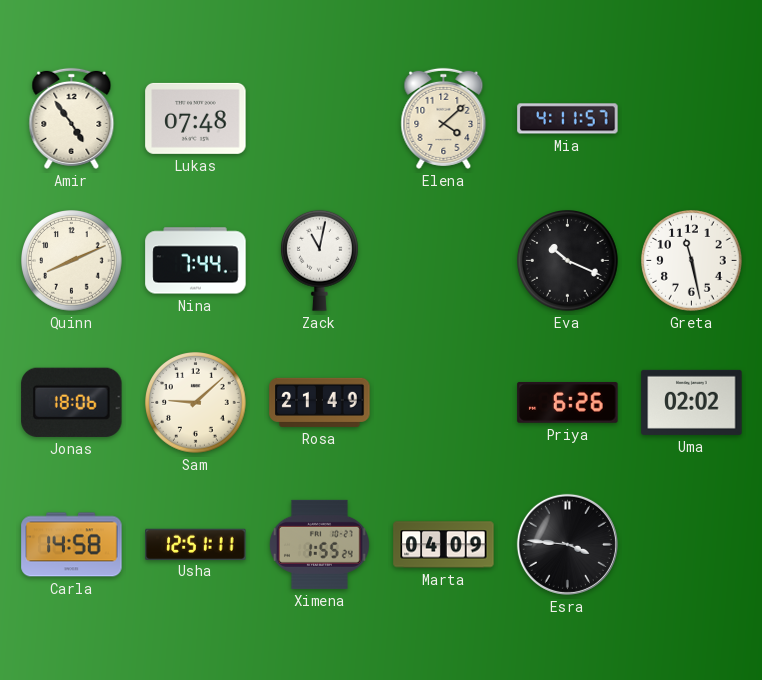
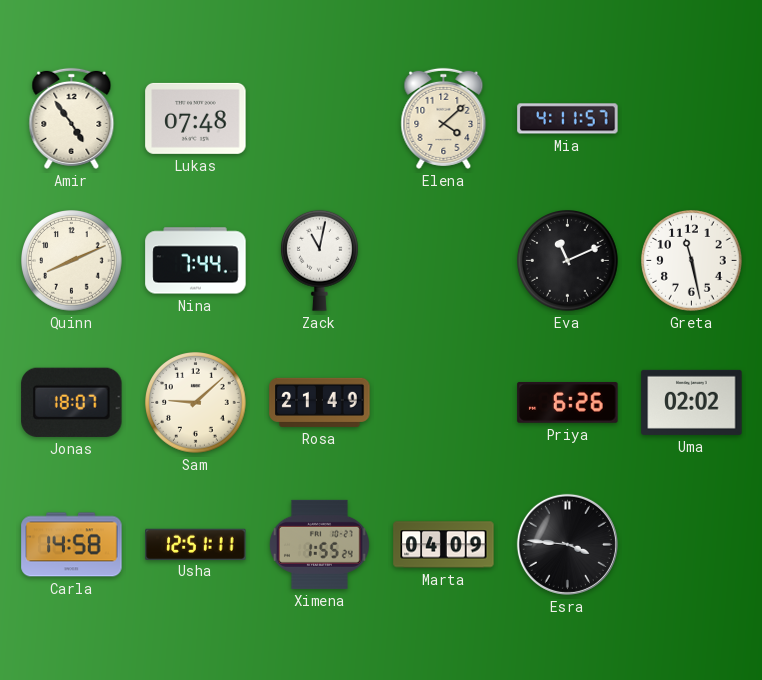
Eva: 10:19 -> 11:11 (568, 261)
Jonas: 18:06 -> 18:07 (72, 402)
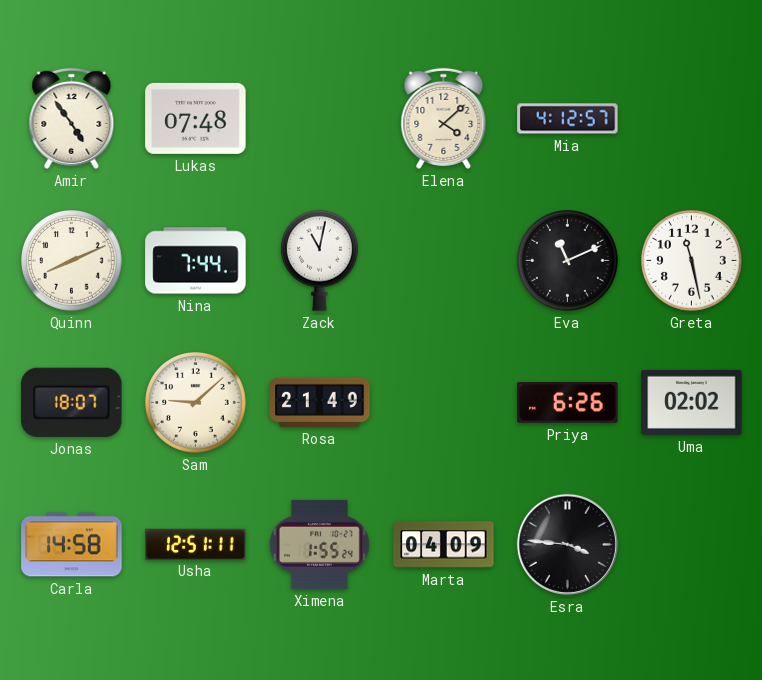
Mia: 4:11 -> 4:12 (568, 119)
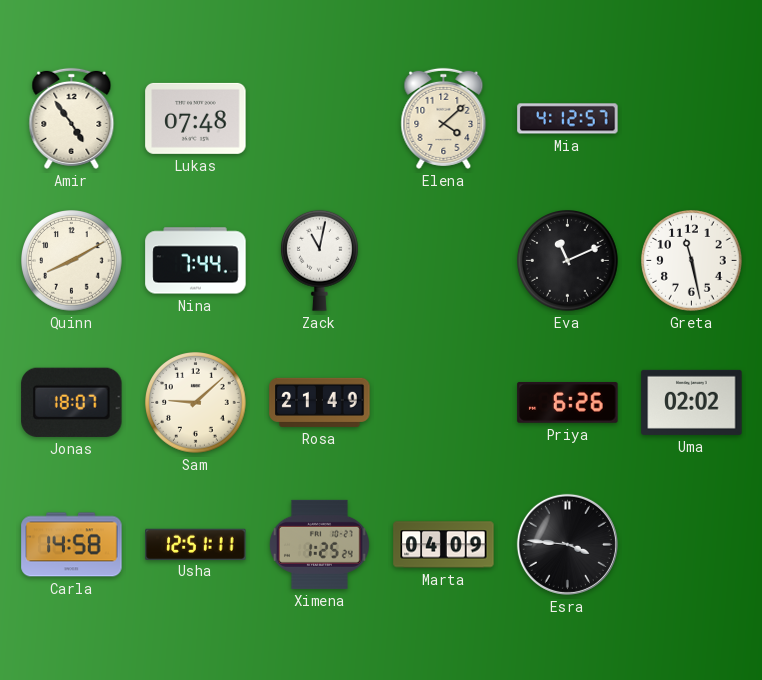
Quinn: 8:11 -> 8:10 (72, 261)
Ximena: 1:55 -> 1:25 (320, 544)
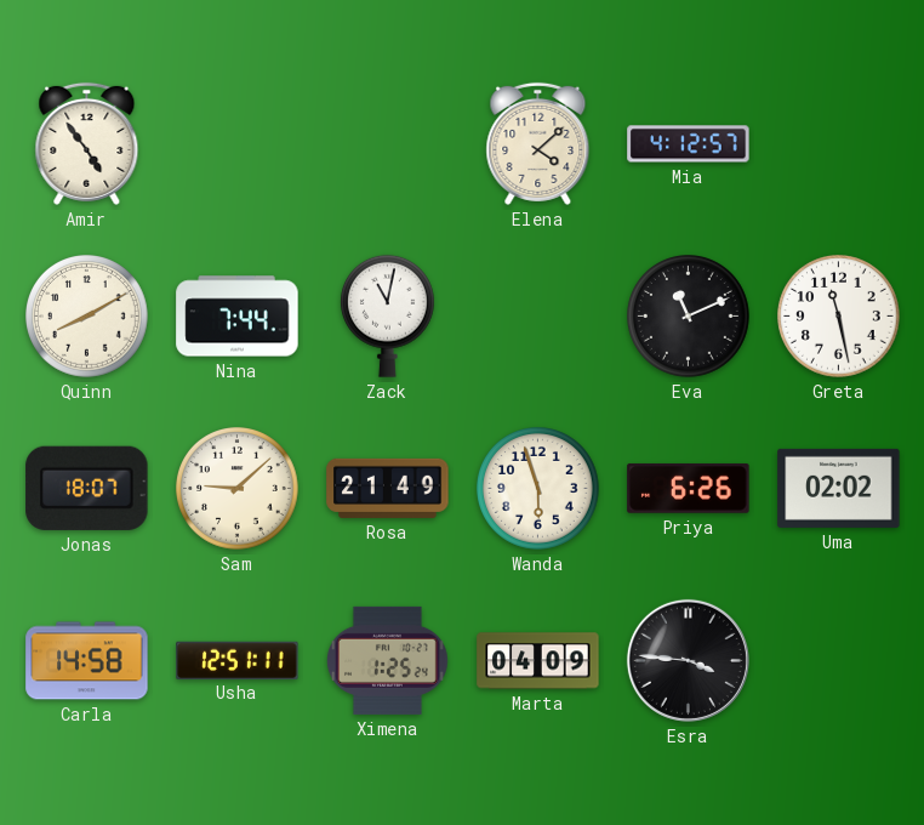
Lukas: 07:48 -> none (196, 118)
Wanda: none -> 5:57 (538, 489)
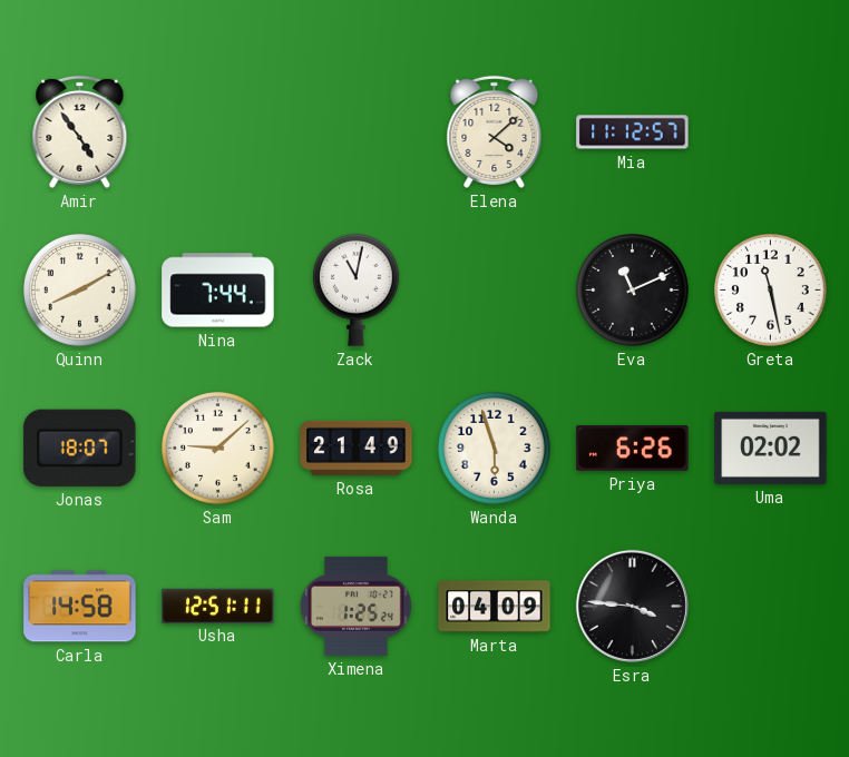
Mia: 4:12 -> 11:12 (633, 132)
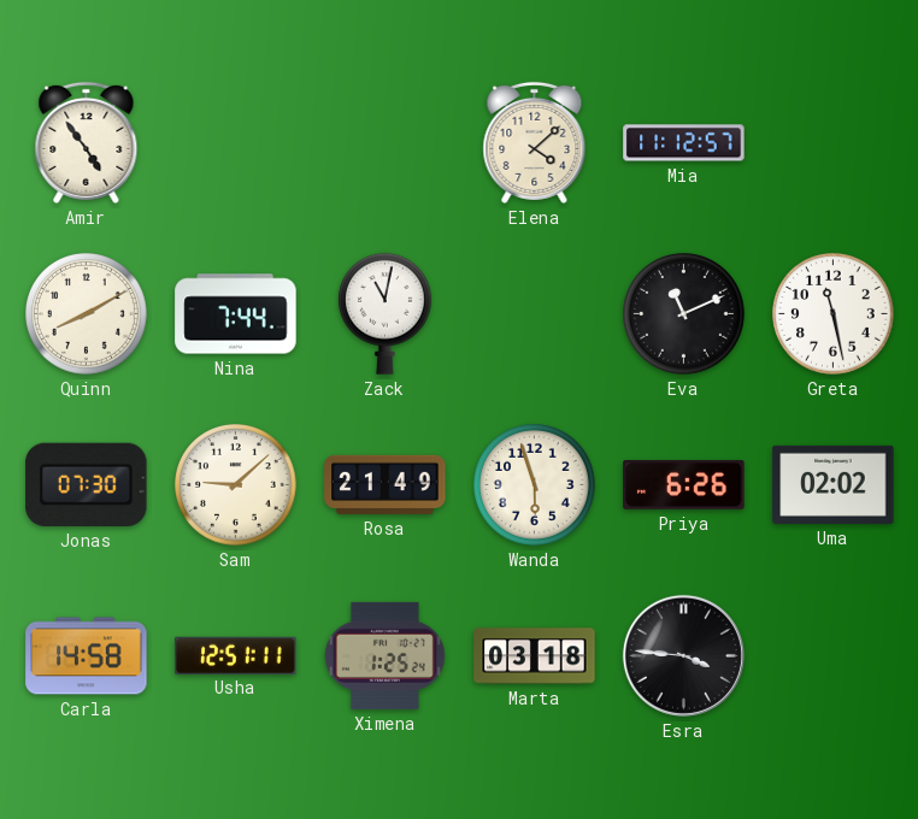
Jonas: 18:07 -> 07:30 (87, 484)
Marta: 04:09 -> 03:18 (535, 656)
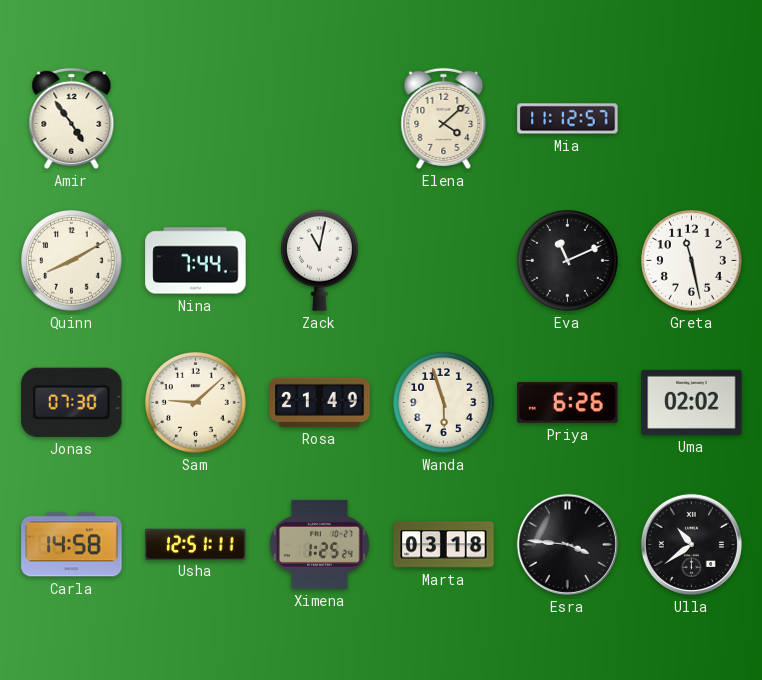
Ulla: none -> 10:39 (691, 544)
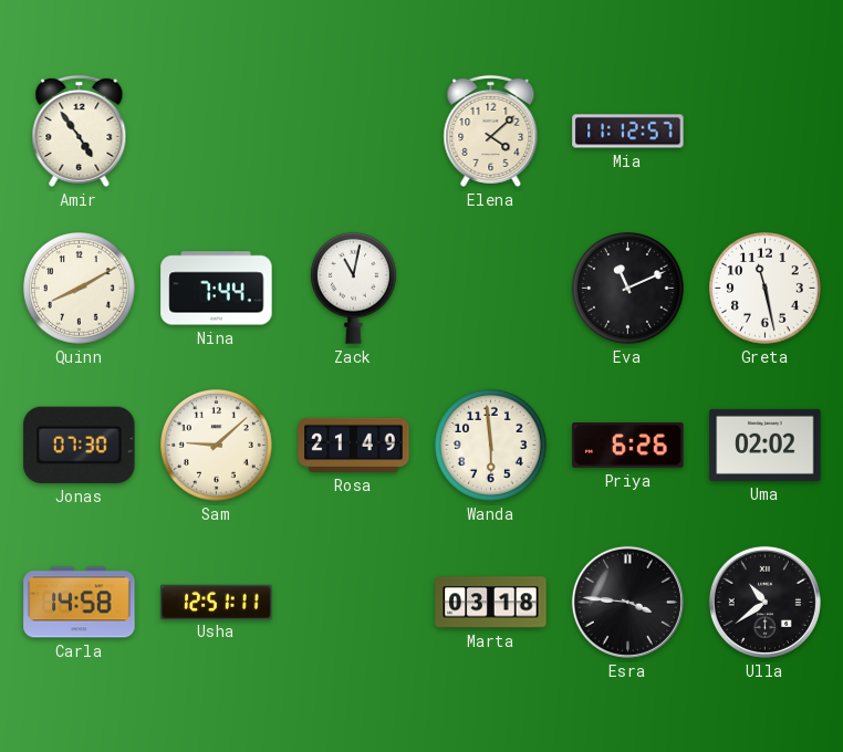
Wanda: 5:57 -> 5:59 (491, 446)
Ximena: 1:25 -> none (320, 544)
